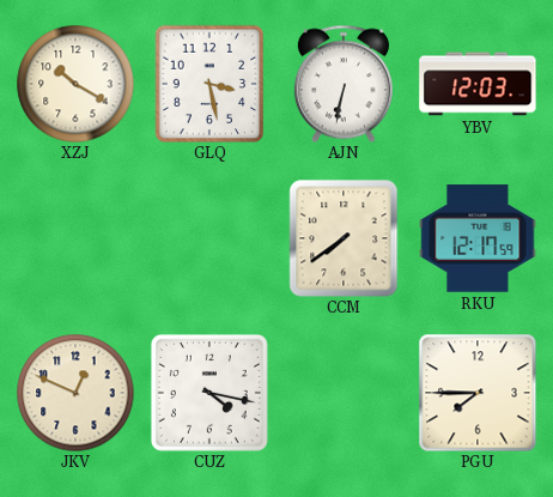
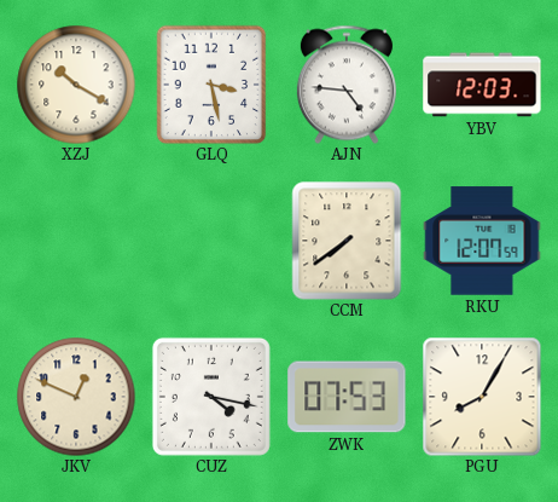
AJN: 6:32 -> 4:46 (347, 85)
RKU: 12:17 -> 12:07 (482, 241)
ZWK: none -> 07:53 (347, 397)
PGU: 7:45 -> 8:05 (482, 397)
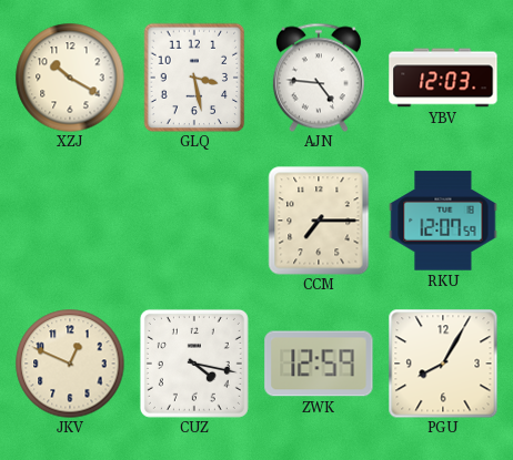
CCM: 7:39 -> 7:15 (319, 221)
ZWK: 07:53 -> 12:59 (319, 364)
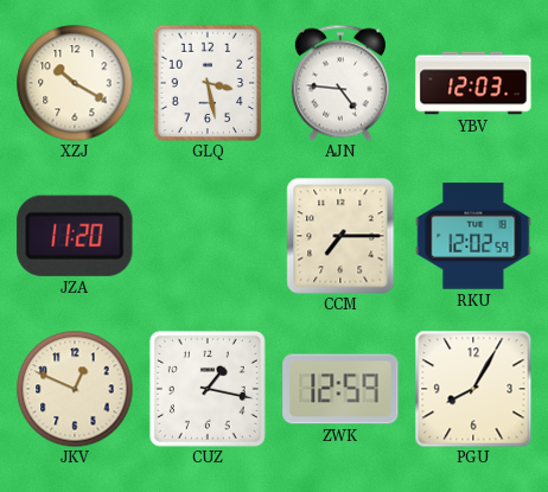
JZA: none -> 11:20 (75, 236)
RKU: 12:07 -> 12:02 (473, 236)
CUZ: 4:17 -> 1:17 (208, 389)
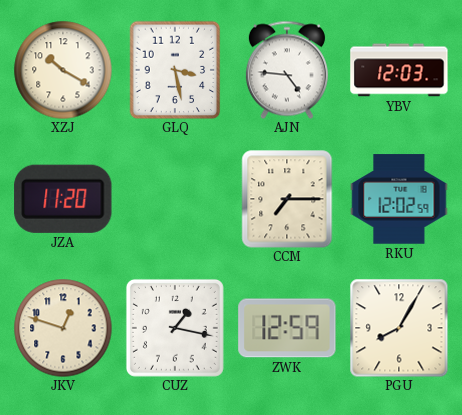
JKV: 12:49 -> 12:48 (63, 328)
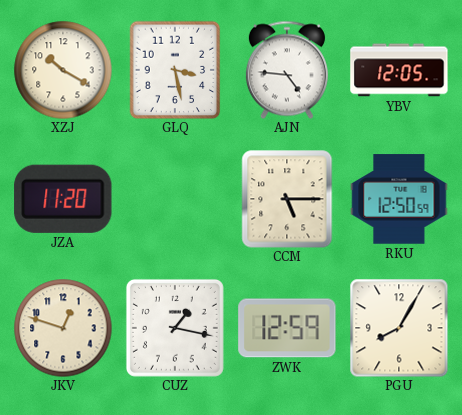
YBV: 12:03 -> 12:05 (399, 70)
CCM: 7:15 -> 5:15 (287, 199)
RKU: 12:02 -> 12:50 (399, 199)
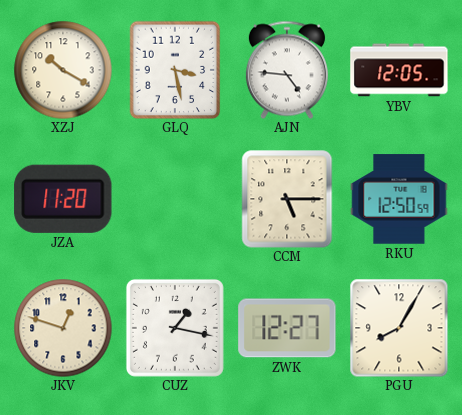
ZWK: 12:59 -> 12:27 (287, 328)
